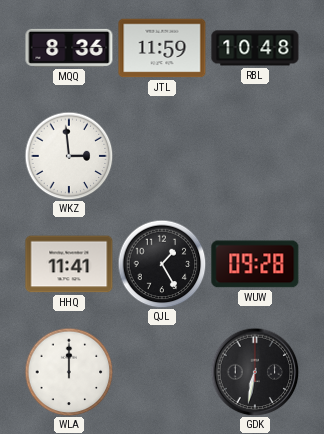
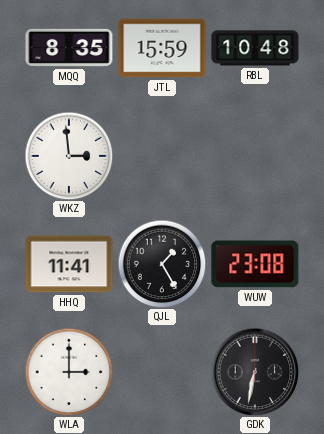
MQQ: 8:36 -> 8:35 (69, 48)
JTL: 11:59 -> 15:59 (162, 48)
WUW: 09:28 -> 23:08 (255, 264)
WLA: 12:00 -> 3:00 (69, 372)
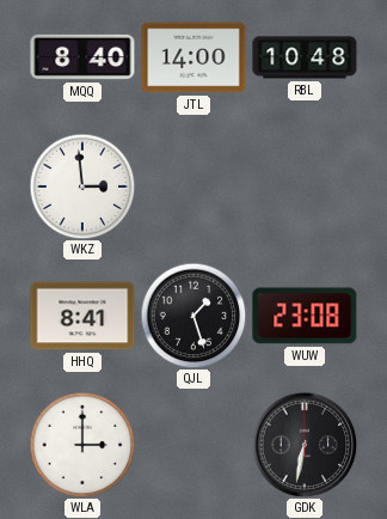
MQQ: 8:35 -> 8:40 (82, 57)
JTL: 15:59 -> 14:00 (193, 57)
HHQ: 11:41 -> 8:41 (82, 316)
QJL: 1:25 -> 1:27 (193, 316)
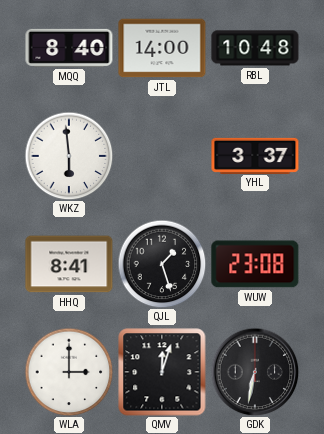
WKZ: 2:59 -> 5:59 (69, 156)
YHL: none -> 3:37 (255, 155)
QMV: none -> 12:03 (162, 372)
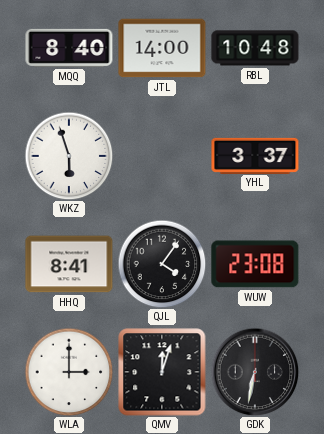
WKZ: 5:59 -> 5:57 (69, 156)
QJL: 1:27 -> 4:06 (162, 264)
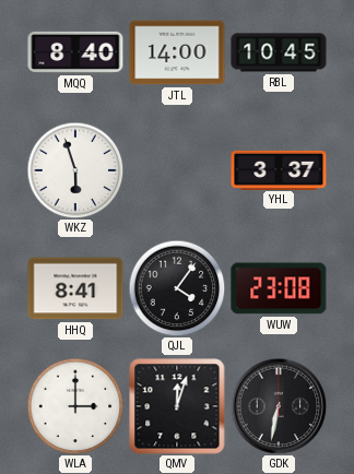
RBL: 10:48 -> 10:45 (279, 52)
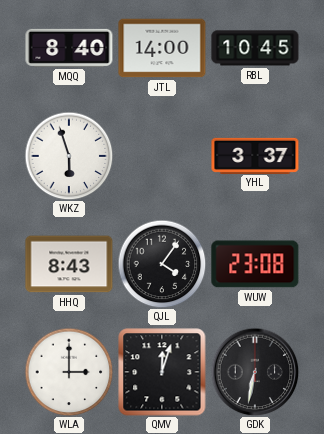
HHQ: 8:41 -> 8:43 (69, 264)
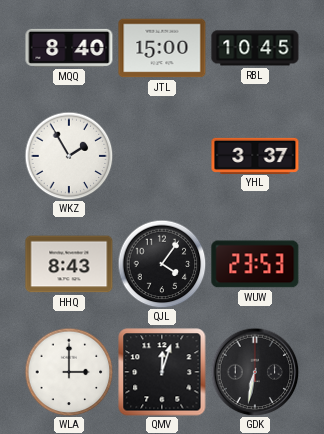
JTL: 14:00 -> 15:00 (162, 48)
WKZ: 5:57 -> 1:55 (69, 156)
WUW: 23:08 -> 23:53 (255, 264)
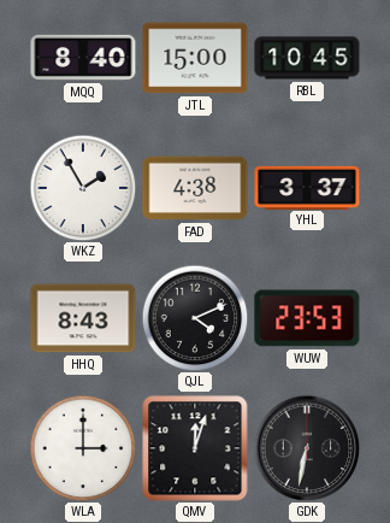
FAD: none -> 4:38 (195, 188)
QJL: 4:06 -> 4:11 (195, 318)
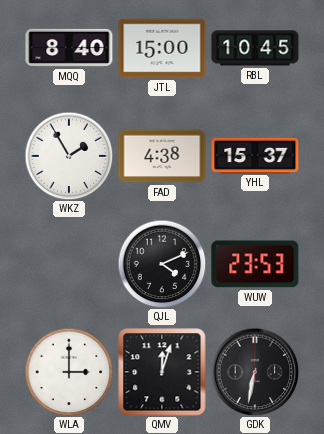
YHL: 3:37 -> 15:37 (255, 155)
HHQ: 8:43 -> none (83, 318)
